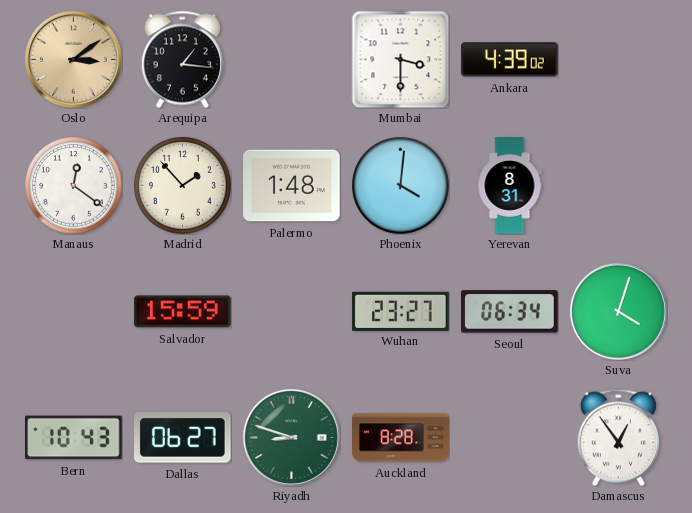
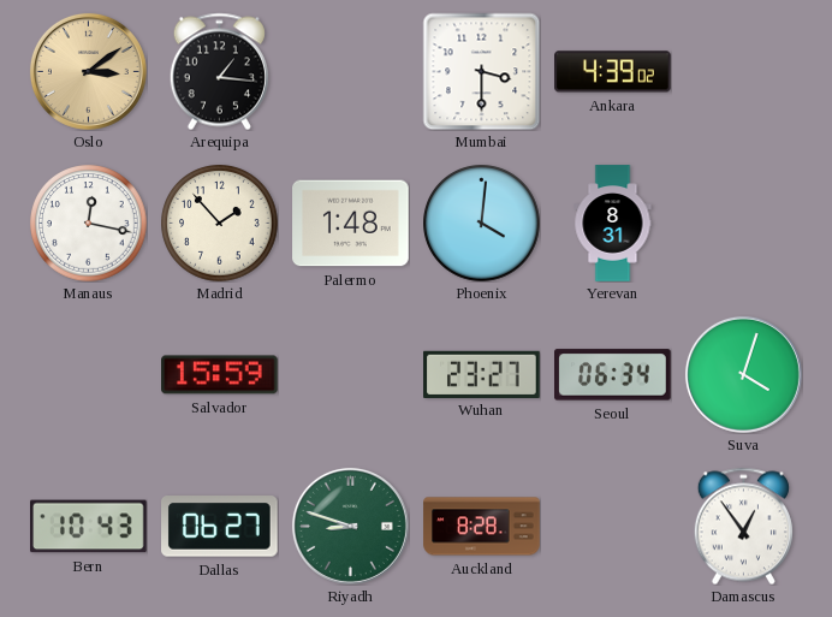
Manaus: 12:21 -> 12:17 (89, 224)
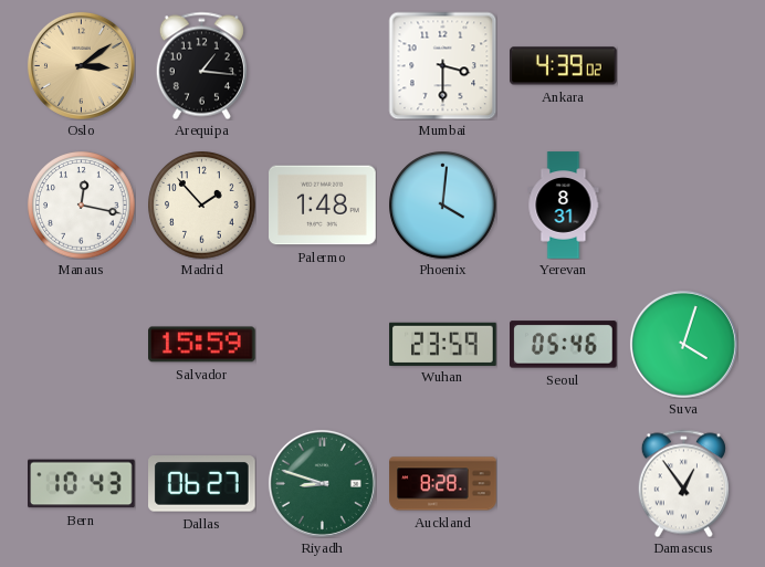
Wuhan: 23:27 -> 23:59 (443, 344)
Seoul: 06:34 -> 05:46 (564, 345)
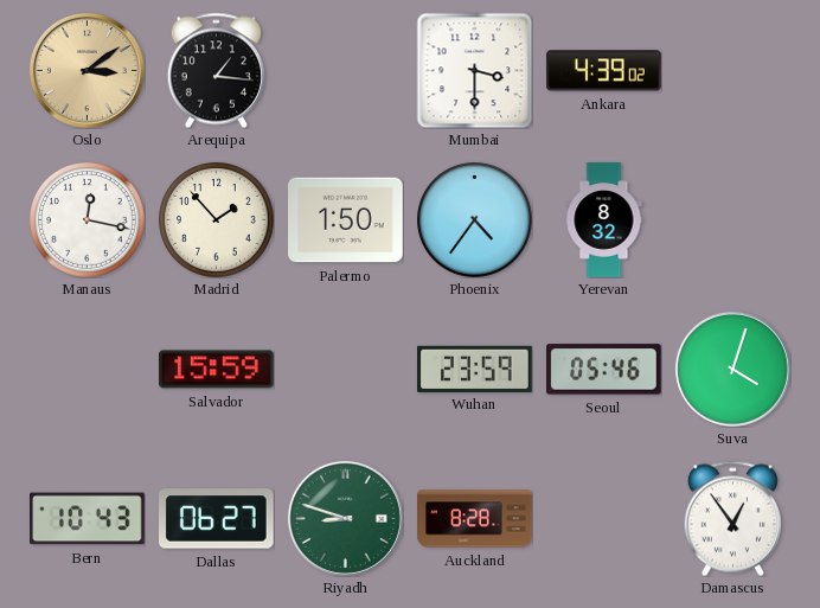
Palermo: 1:48 -> 1:50 (346, 220)
Phoenix: 4:01 -> 4:36 (475, 220)
Yerevan: 8:31 -> 8:32 (604, 220)
